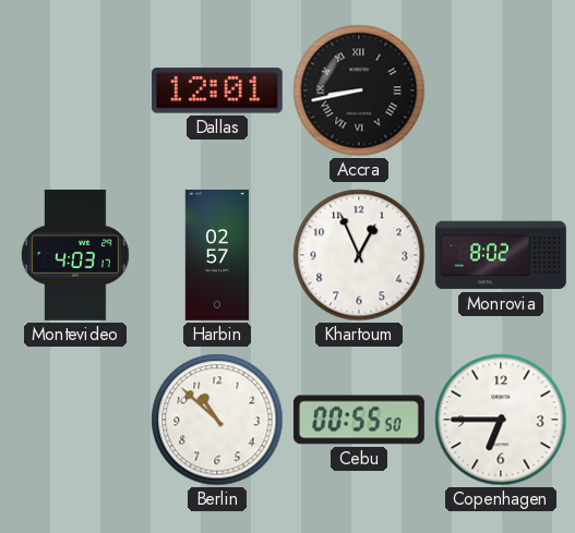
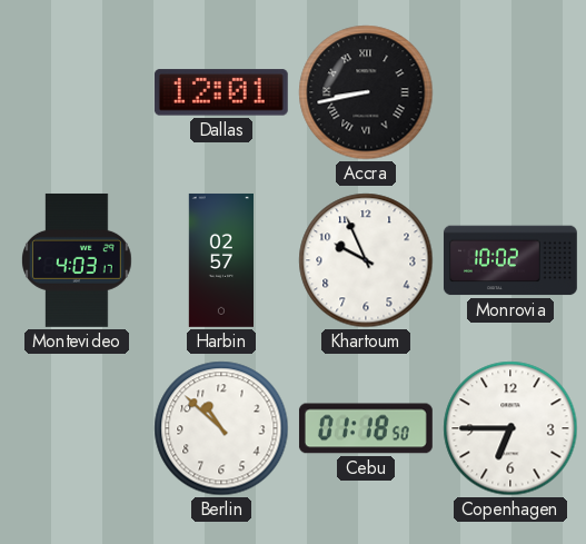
Khartoum: 12:56 -> 9:56 (366, 260)
Monrovia: 8:02 -> 10:02 (510, 260)
Cebu: 00:55 -> 01:18 (366, 428)
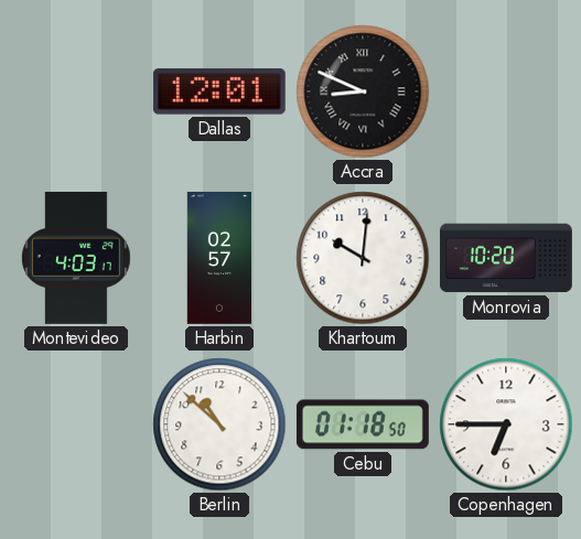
Accra: 8:43 -> 8:49 (363, 91)
Khartoum: 9:56 -> 10:01 (363, 258)
Monrovia: 10:02 -> 10:20 (506, 258)
